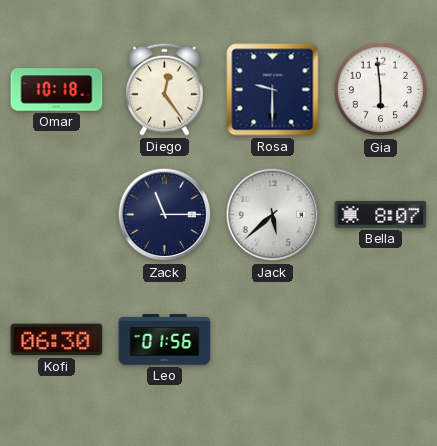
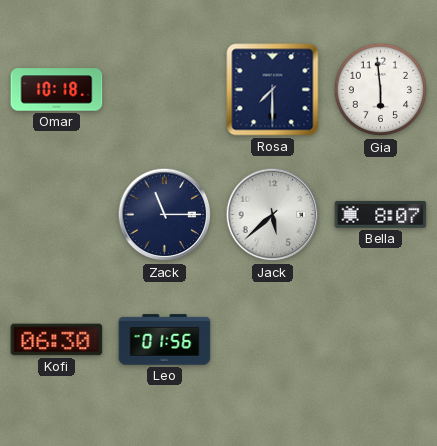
Diego: 12:24 -> none (165, 89)
Rosa: 9:30 -> 7:30 (273, 90)
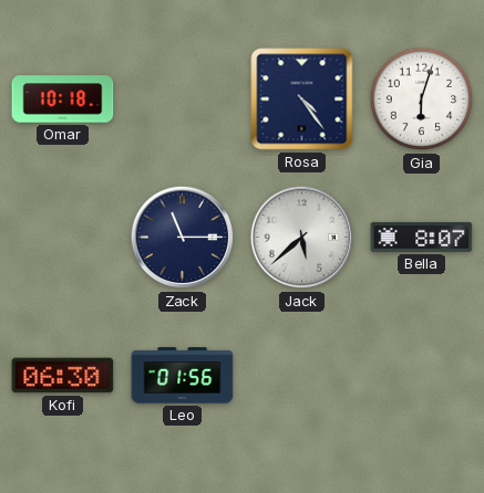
Rosa: 7:30 -> 4:24 (302, 99)
Gia: 5:59 -> 6:03 (422, 99)
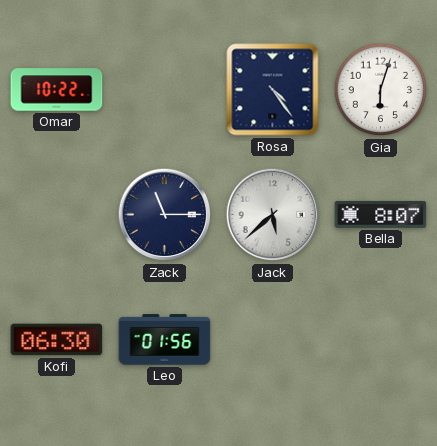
Omar: 10:18 -> 10:22 (57, 90)
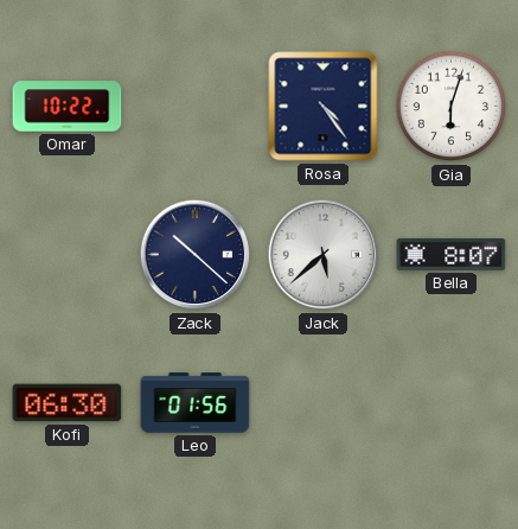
Zack: 11:15 -> 10:22 (196, 255)
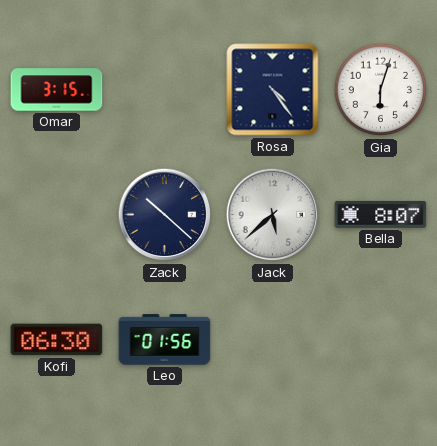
Omar: 10:22 -> 3:15 (57, 90)
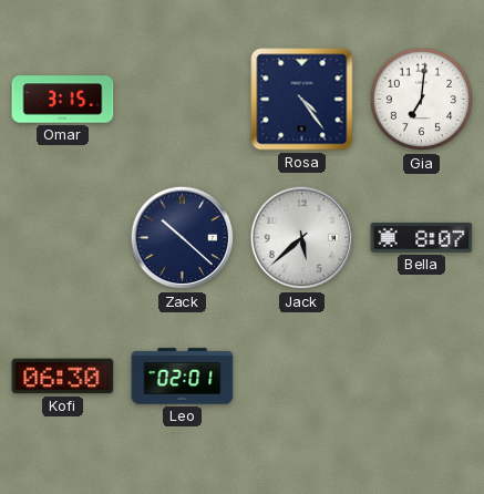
Gia: 6:03 -> 7:01 (422, 100)
Leo: 01:56 -> 02:01 (183, 377)
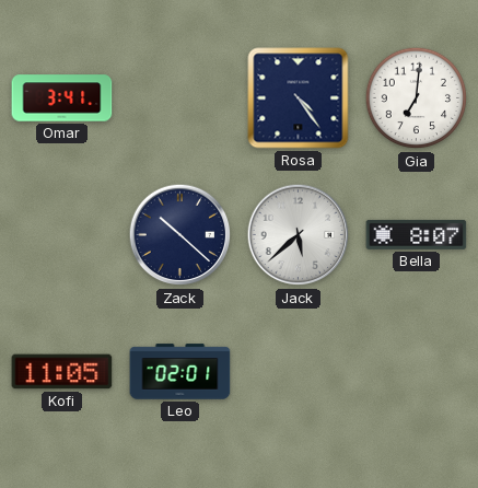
Omar: 3:15 -> 3:41 (62, 98)
Kofi: 06:30 -> 11:05 (62, 372)
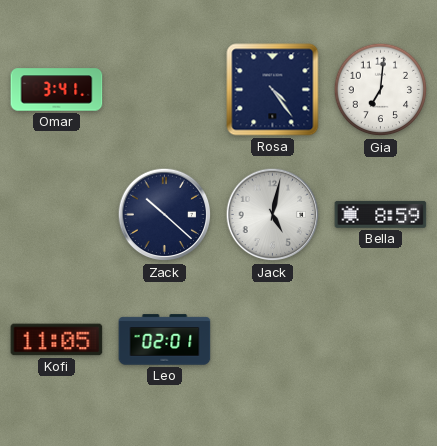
Jack: 5:38 -> 5:02 (273, 215)
Bella: 8:07 -> 8:59 (381, 214)
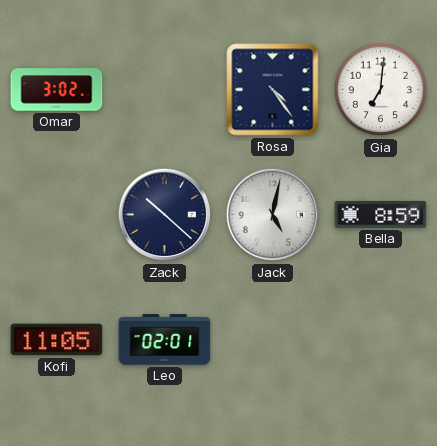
Omar: 3:41 -> 3:02 (57, 90)
